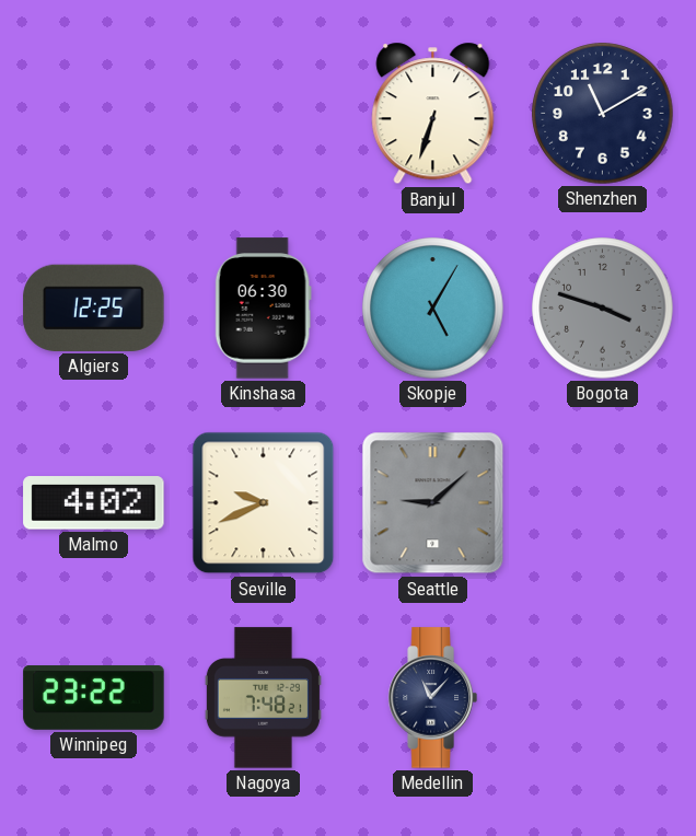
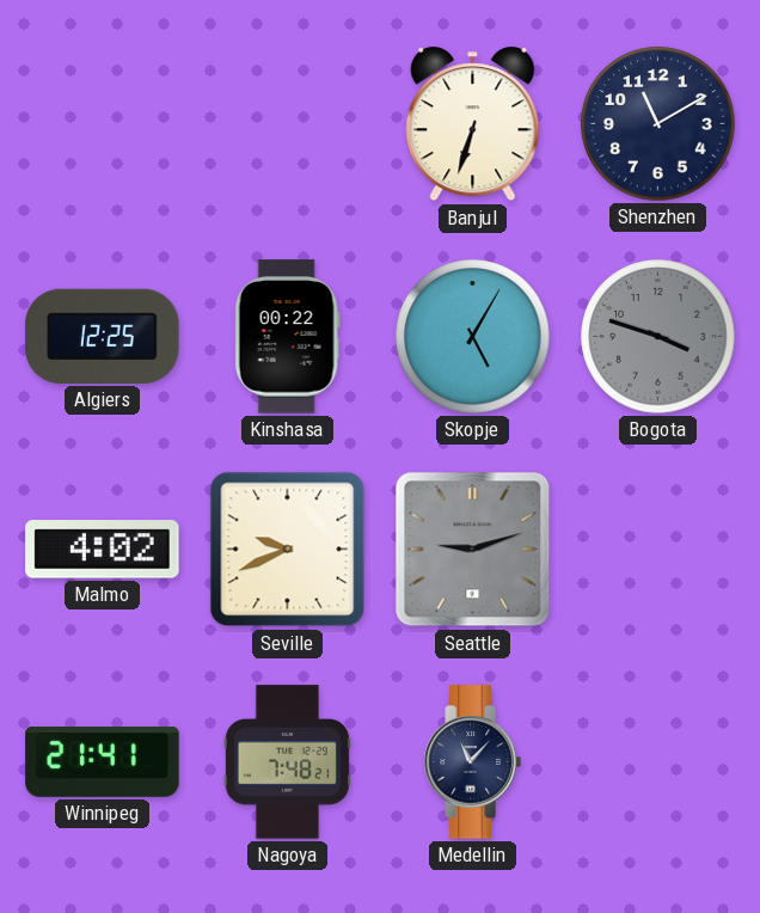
Kinshasa: 06:30 -> 00:22 (287, 337)
Seattle: 9:08 -> 9:12 (473, 550)
Winnipeg: 23:22 -> 21:41 (103, 762)
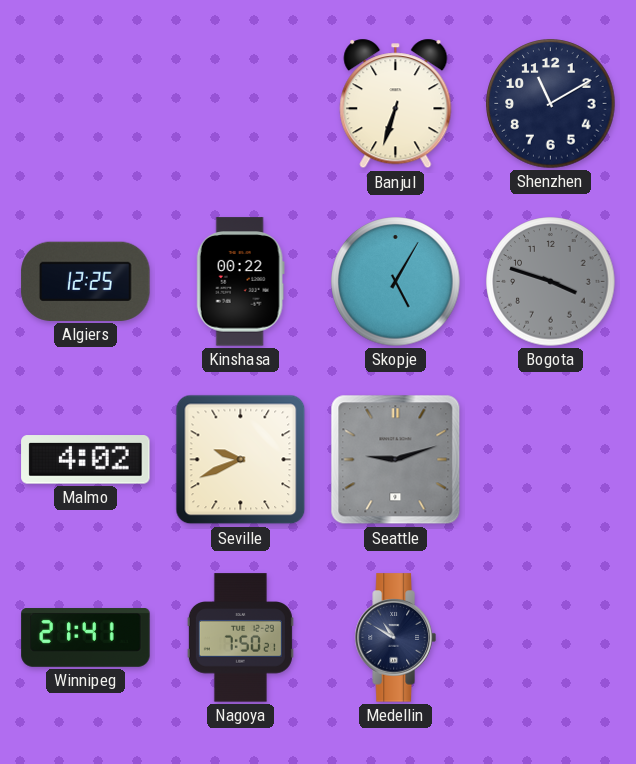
Nagoya: 7:48 -> 7:50 (240, 638)
Medellin: 11:07 -> 10:50 (395, 638)
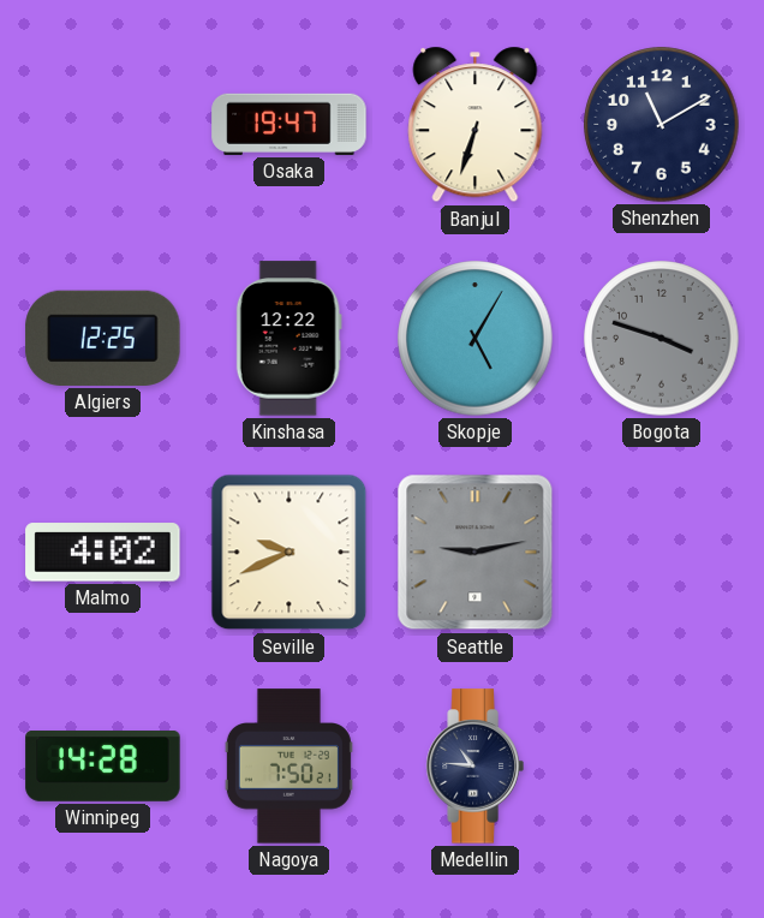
Osaka: none -> 19:47 (290, 124)
Kinshasa: 00:22 -> 12:22 (288, 339)
Seattle: 9:12 -> 9:13 (476, 553)
Winnipeg: 21:41 -> 14:28 (103, 767)
Medellin: 10:50 -> 10:46 (474, 767)
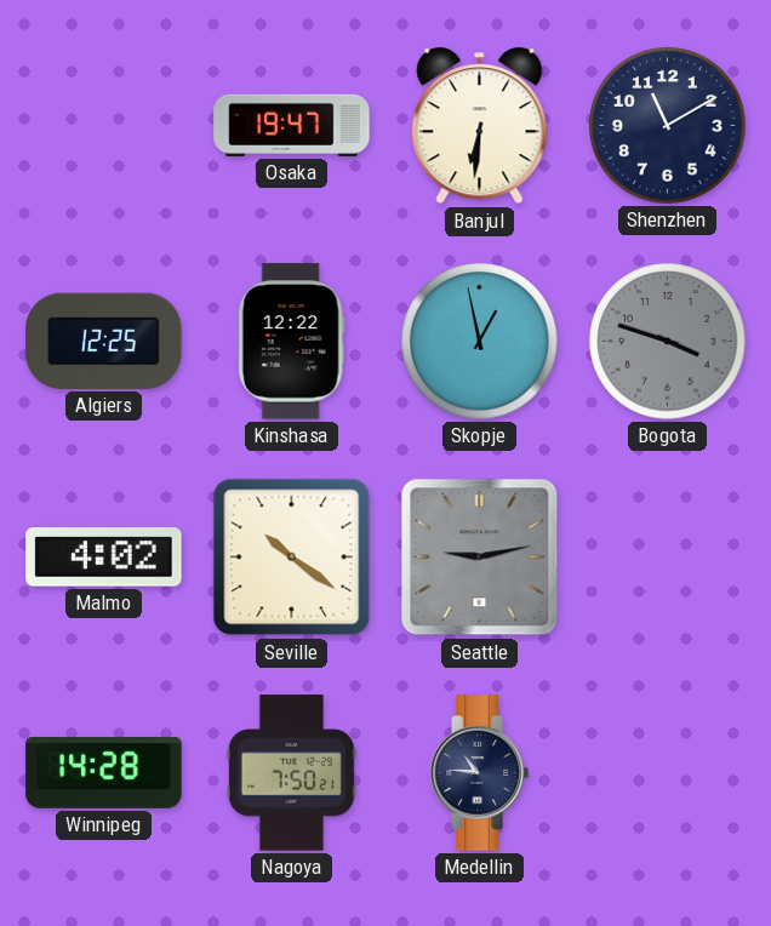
Banjul: 6:33 -> 6:31 (480, 126)
Skopje: 5:05 -> 12:58 (480, 342)
Seville: 9:41 -> 10:21 (292, 558)
